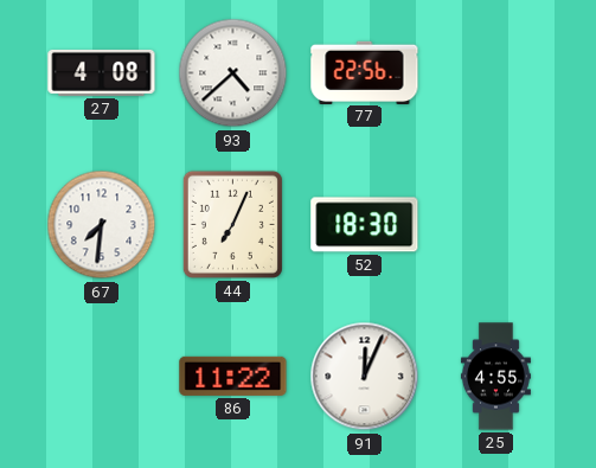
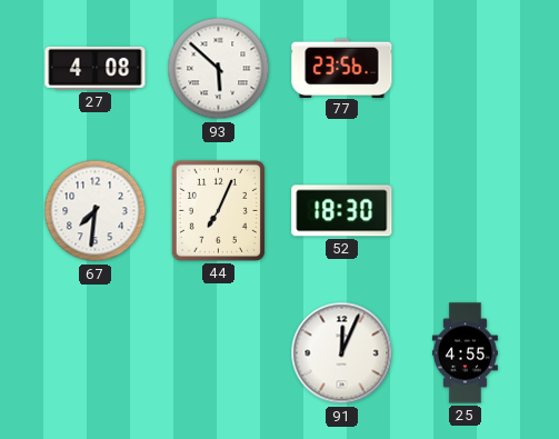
93: 4:38 -> 5:52 (219, 69)
77: 22:56 -> 23:56 (342, 68)
86: 11:22 -> none (233, 376)
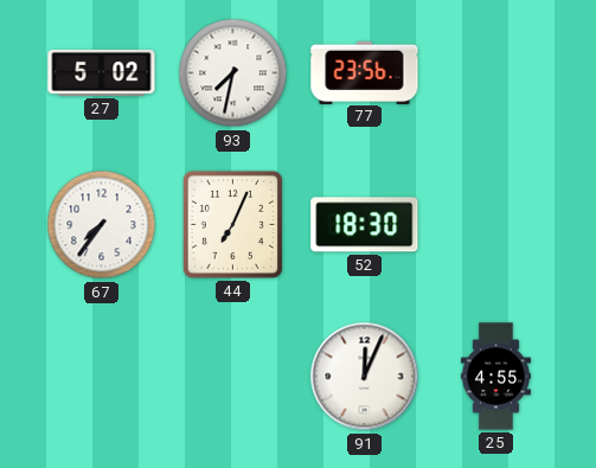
27: 4:08 -> 5:02 (102, 72)
93: 5:52 -> 7:32 (233, 73)
67: 7:31 -> 7:36 (102, 225)
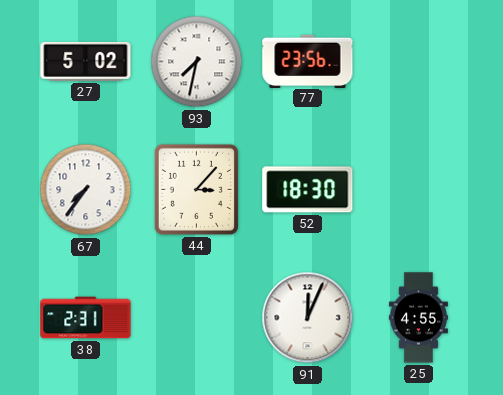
44: 7:04 -> 3:07 (196, 189)
38: none -> 2:31 (86, 318)
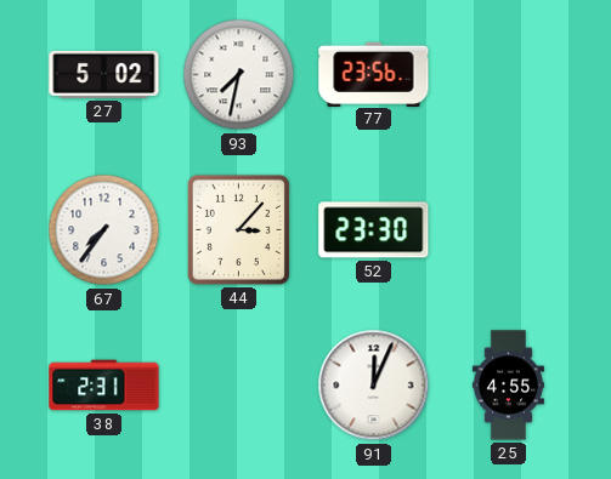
52: 18:30 -> 23:30 (374, 230)
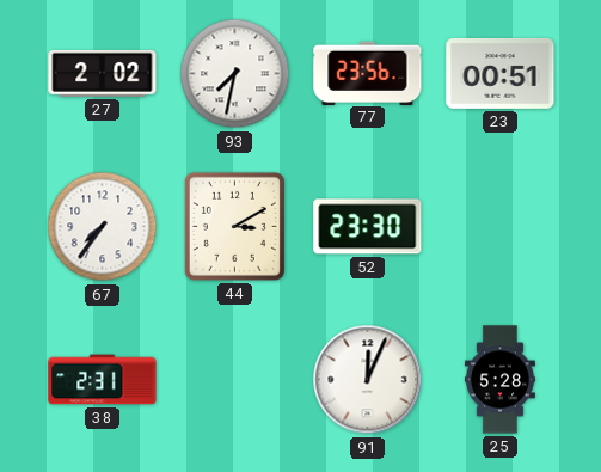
27: 5:02 -> 2:02 (103, 73)
23: none -> 00:51 (501, 73)
44: 3:07 -> 3:10 (234, 226)
25: 4:55 -> 5:28 (499, 380)
